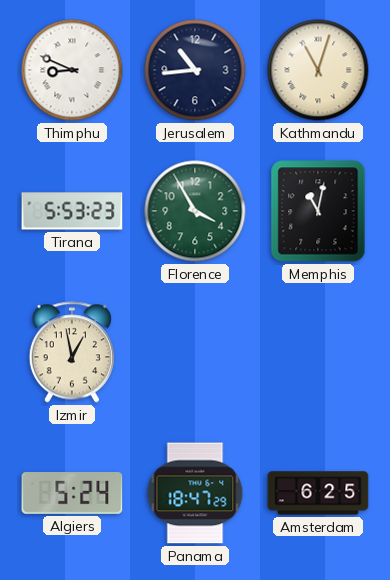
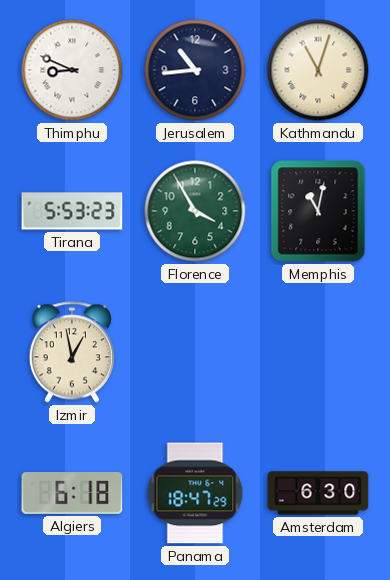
Algiers: 5:24 -> 6:18 (72, 493)
Amsterdam: 6:25 -> 6:30 (318, 493)
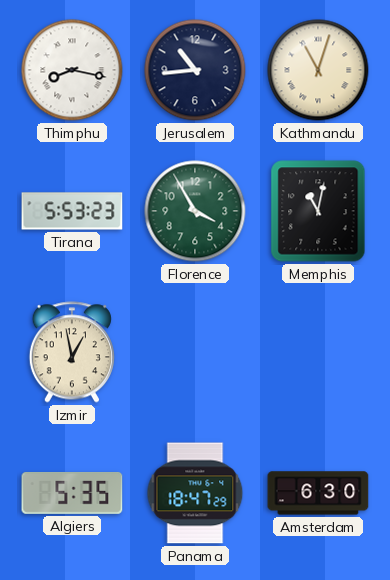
Thimphu: 8:49 -> 8:17 (72, 70)
Algiers: 6:18 -> 5:35 (72, 493)
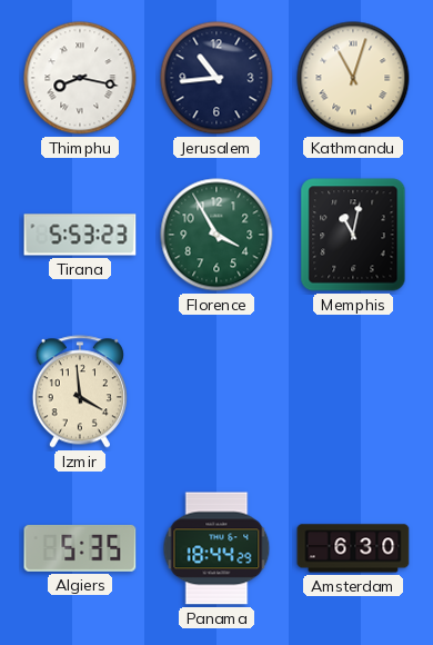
Izmir: 12:58 -> 3:59 (80, 391)
Panama: 18:47 -> 18:44 (216, 548)
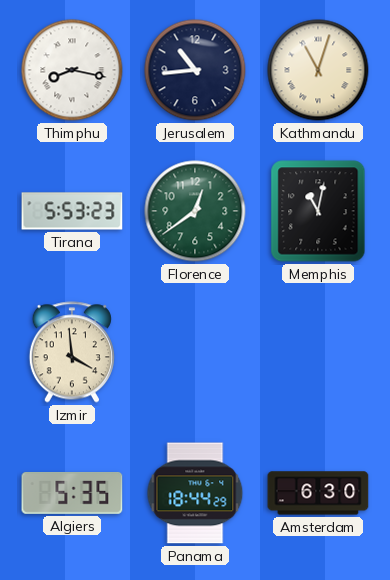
Florence: 3:55 -> 12:39 (195, 211)
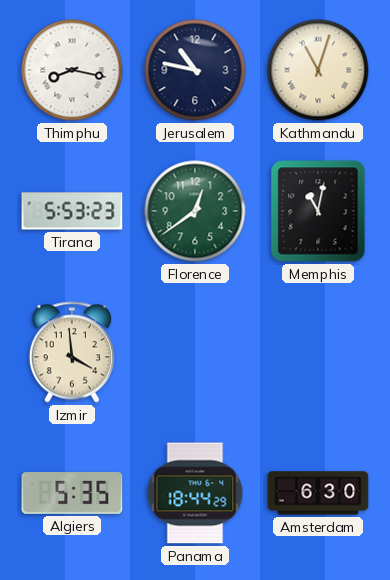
Jerusalem: 10:44 -> 10:47 (195, 70)
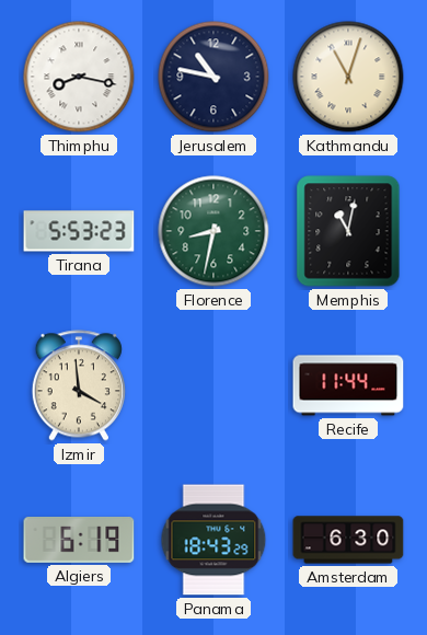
Florence: 12:39 -> 8:32 (214, 231)
Recife: none -> 11:44 (348, 385)
Algiers: 5:35 -> 6:19 (79, 540)
Panama: 18:44 -> 18:43 (214, 540)
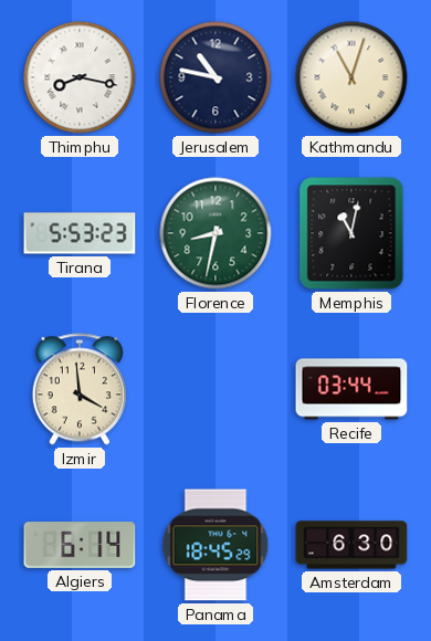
Recife: 11:44 -> 03:44 (351, 389)
Algiers: 6:19 -> 6:14 (80, 545)
Panama: 18:43 -> 18:45 (215, 545)
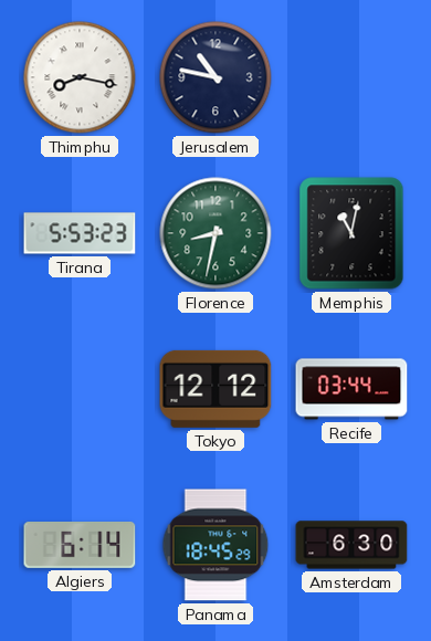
Kathmandu: 11:03 -> none (351, 77)
Izmir: 3:59 -> none (80, 389)
Tokyo: none -> 12:12 (215, 389)
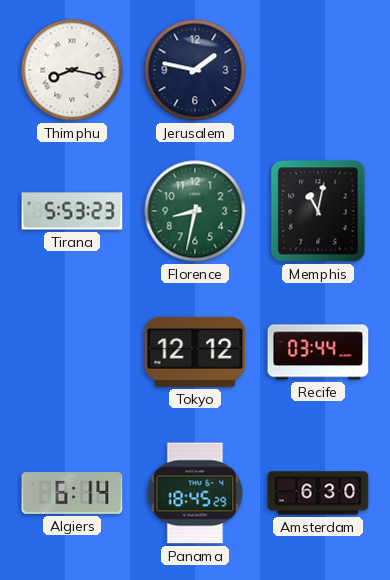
Jerusalem: 10:47 -> 1:47 (195, 70)
